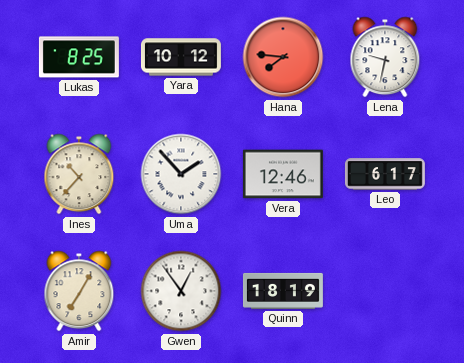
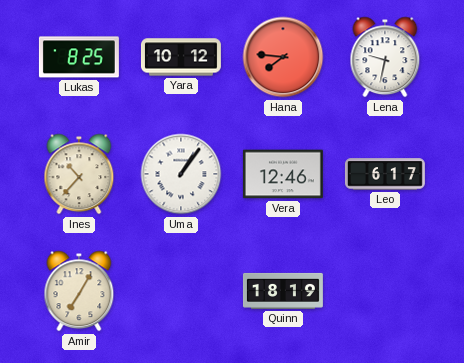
Uma: 1:53 -> 1:06 (181, 174)
Gwen: 12:54 -> none (181, 291)
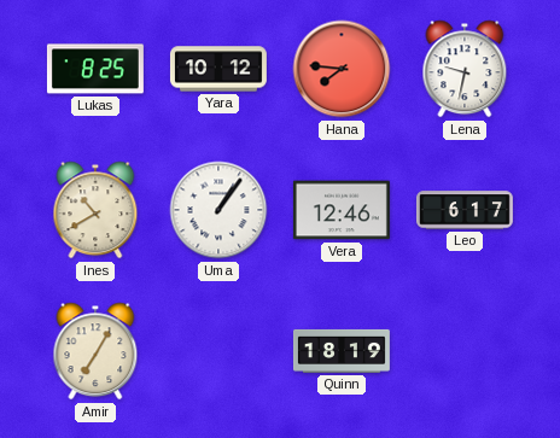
Ines: 10:37 -> 10:40 (95, 210)
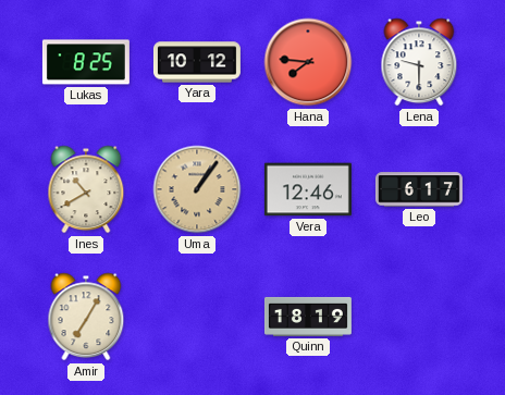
Lena: 9:32 -> 9:30 (419, 62)
Uma dial: white -> champagne (197, 189)
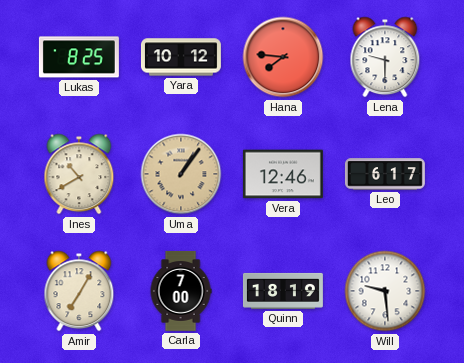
Carla: none -> 7:00 (181, 291)
Will: none -> 9:29 (385, 291)
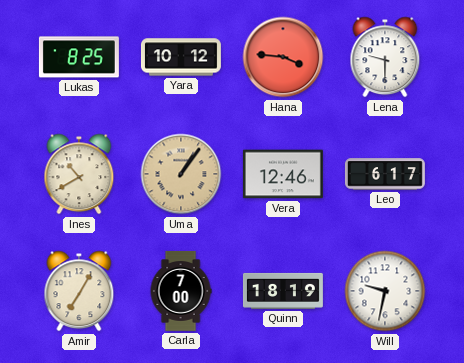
Hana: 7:46 -> 3:46 (283, 57)
Will: 9:29 -> 9:32 (385, 291)
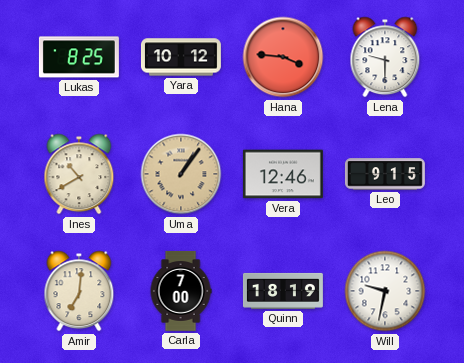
Leo: 6:17 -> 9:15 (385, 174)
Amir: 7:05 -> 7:01 (79, 291)
